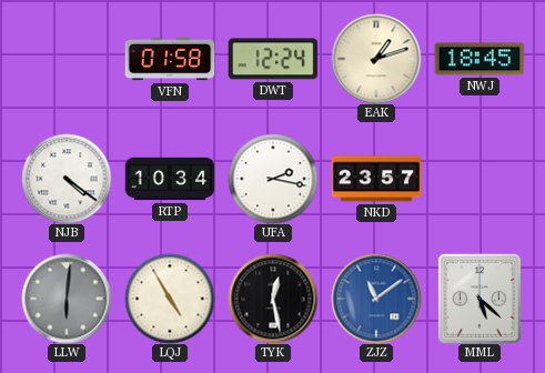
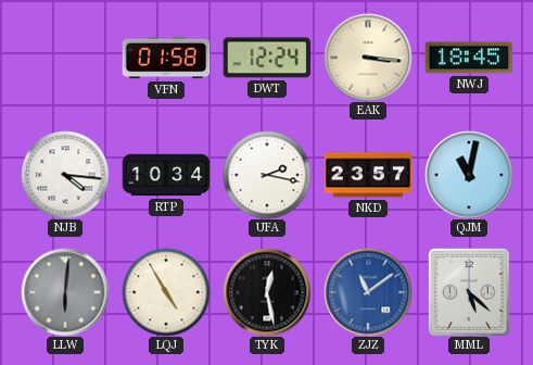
EAK: 1:12 -> 3:16 (368, 58)
NJB: 4:21 -> 4:16 (65, 175)
QJM: none -> 11:02 (469, 175)
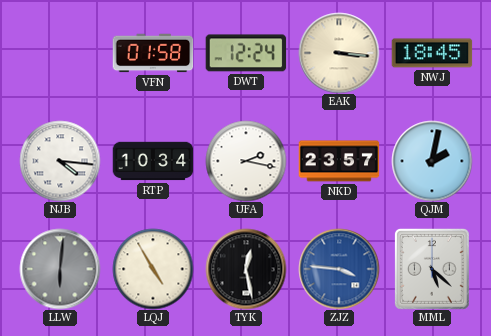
QJM: 11:02 -> 2:02 (432, 161)
ZJZ: 11:09 -> 3:46 (339, 269)
